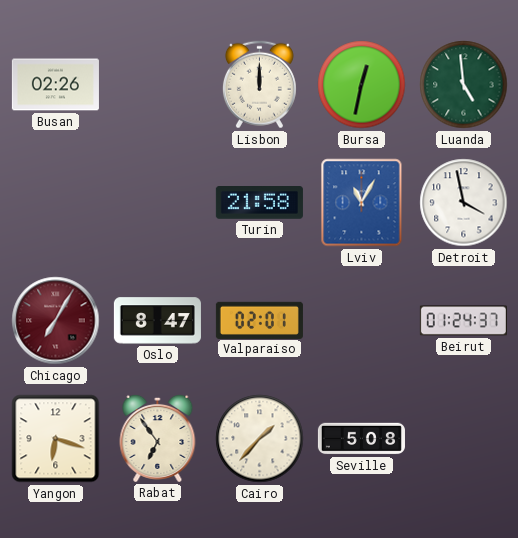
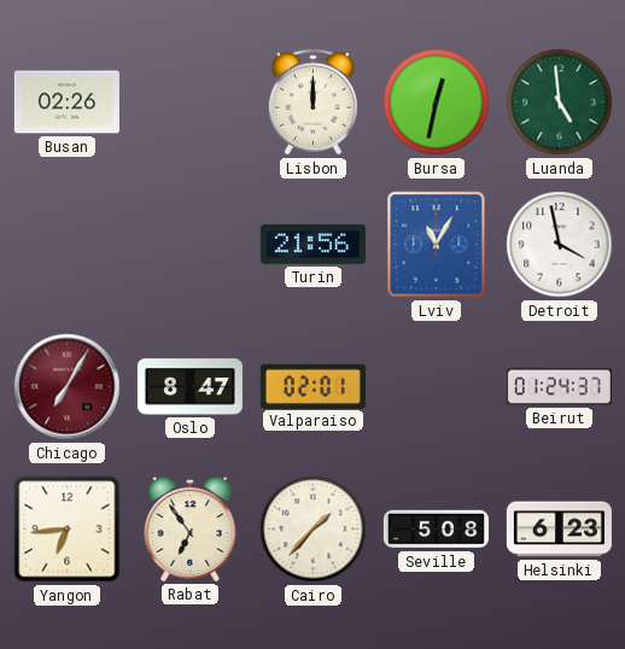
Turin: 21:58 -> 21:56 (312, 245)
Yangon: 6:18 -> 6:44 (68, 530)
Helsinki: none -> 6:23 (559, 530)
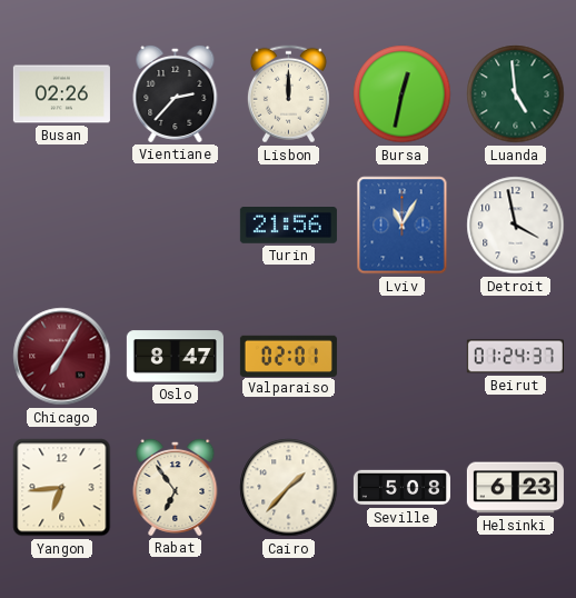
Vientiane: none -> 2:37 (176, 93)
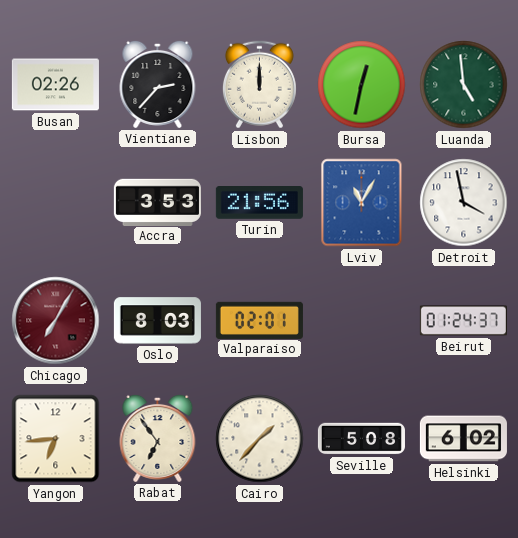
Accra: none -> 3:53 (157, 202)
Oslo: 8:47 -> 8:03 (157, 321)
Helsinki: 6:23 -> 6:02 (463, 439)
